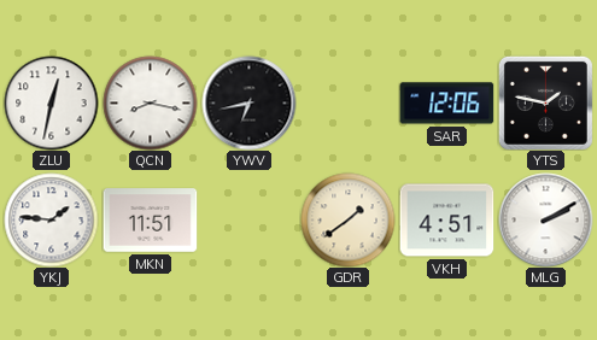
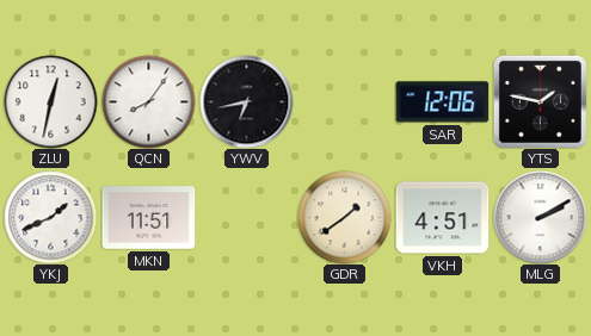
QCN: 8:17 -> 8:06 (148, 101)
YKJ: 1:46 -> 1:41 (50, 217)
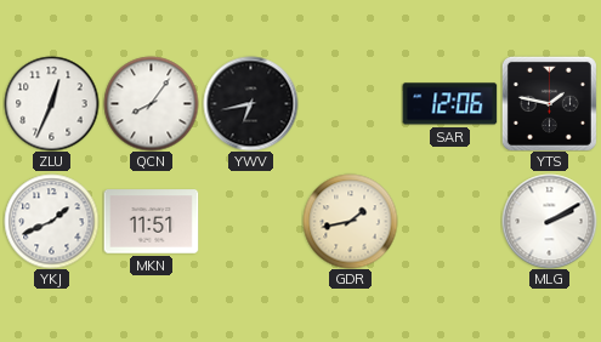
ZLU: 12:32 -> 12:34 (51, 103)
GDR: 1:39 -> 1:43 (350, 221)
VKH: 4:51 -> none (442, 218)
